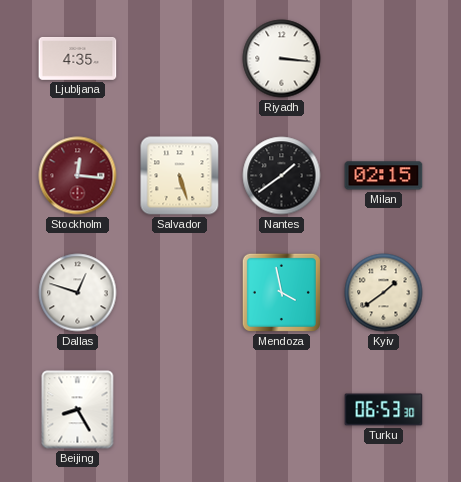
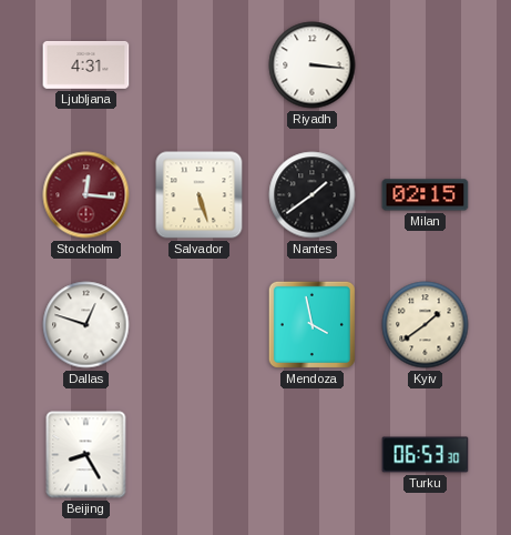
Ljubljana: 4:35 -> 4:31 (86, 64)
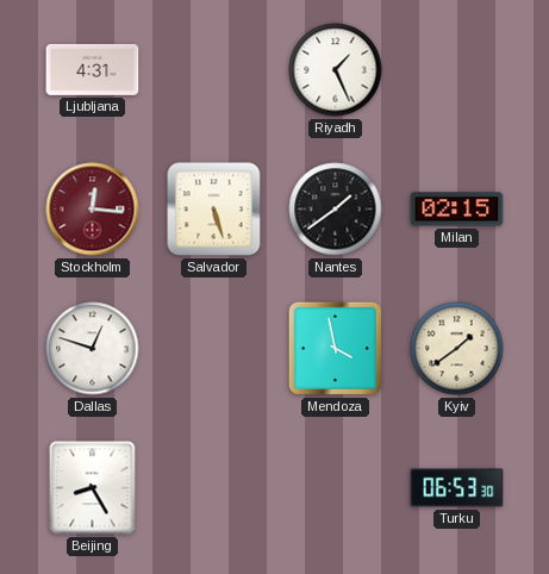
Riyadh: 3:16 -> 1:26 (336, 70)
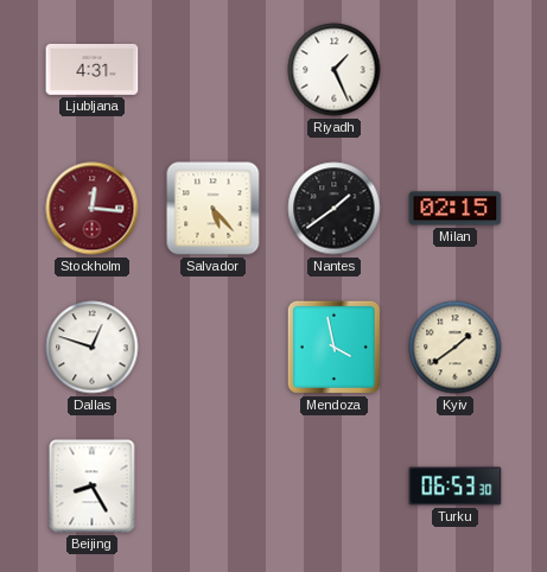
Salvador: 5:27 -> 5:23 (214, 209)
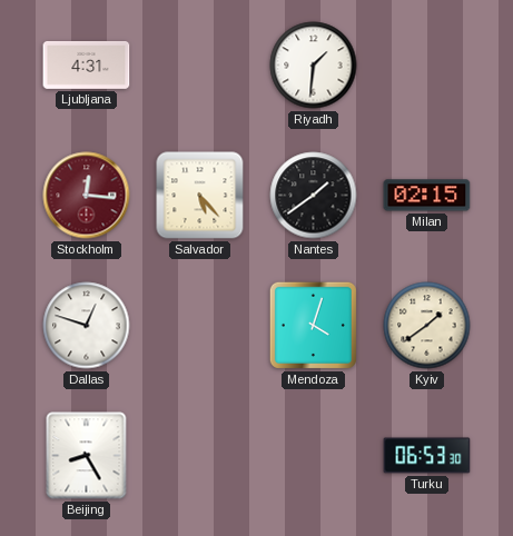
Riyadh: 1:26 -> 1:31 (314, 66)
Mendoza: 3:58 -> 4:03 (313, 325)
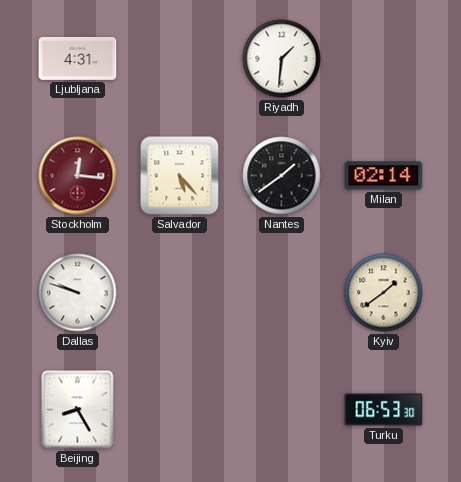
Milan: 02:15 -> 02:14 (384, 176)
Dallas: 12:48 -> 9:48 (78, 293)
Mendoza: 4:03 -> none (313, 325)
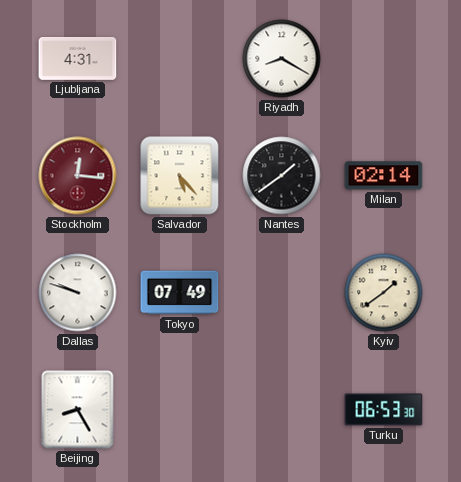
Riyadh: 1:31 -> 8:20 (282, 59)
Tokyo: none -> 07:49 (180, 293)
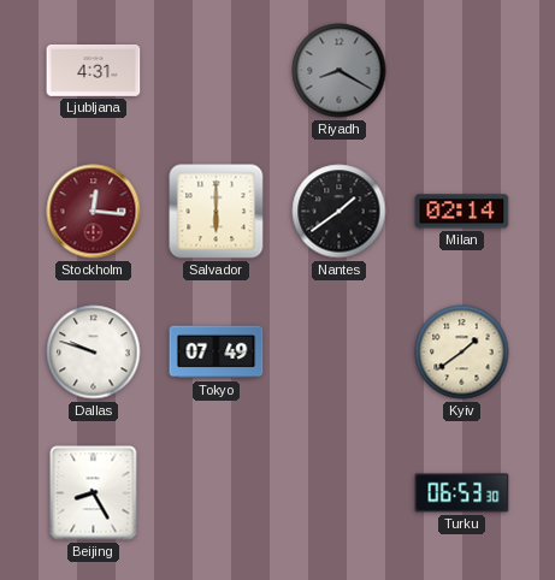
Riyadh dial: white -> grey (340, 71)
Salvador: 5:23 -> 6:00 (217, 212)
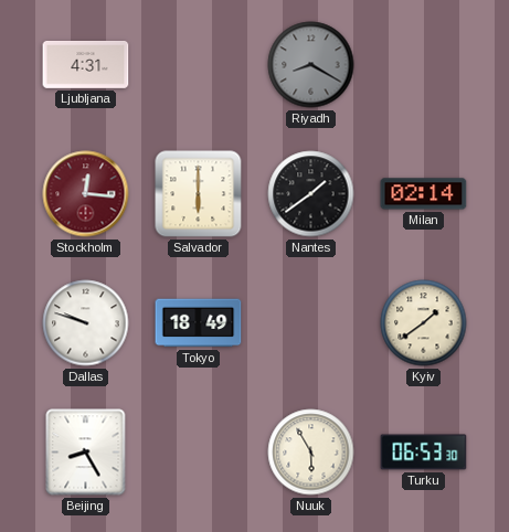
Tokyo: 07:49 -> 18:49 (199, 323)
Nuuk: none -> 5:55 (311, 453)
